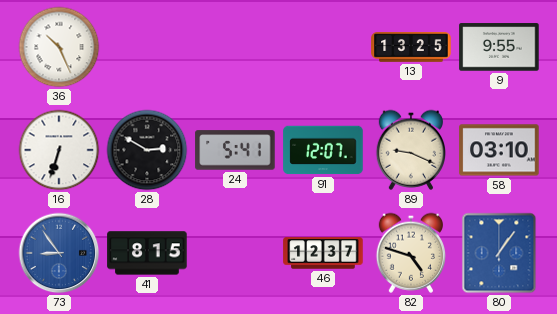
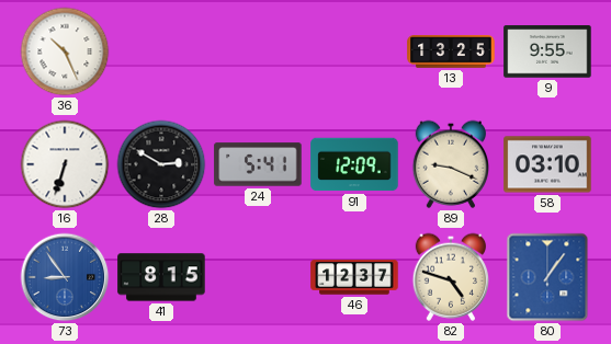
91: 12:07 -> 12:09 (354, 164)
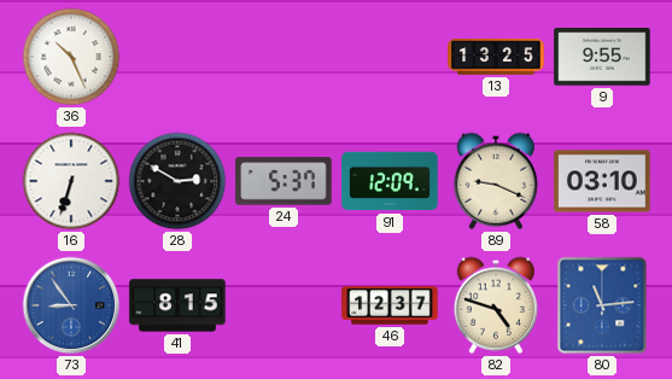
24: 5:41 -> 5:37 (284, 181)
80: 1:06 -> 11:14 (602, 305)
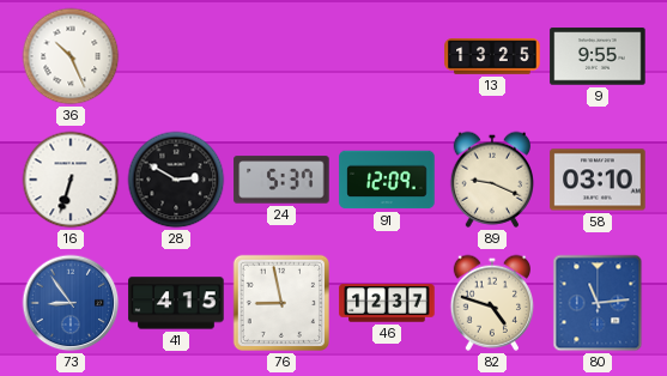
41: 8:15 -> 4:15 (176, 303)
76: none -> 8:58 (281, 303)
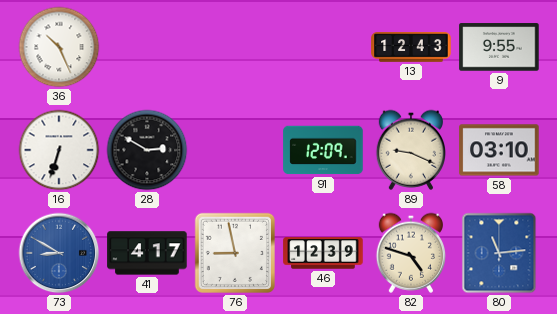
13: 13:25 -> 12:43 (411, 47)
24: 5:37 -> none (281, 180)
73: 8:54 -> 8:50 (59, 253)
41: 4:15 -> 4:17 (147, 253)
46: 12:37 -> 12:39 (323, 253)
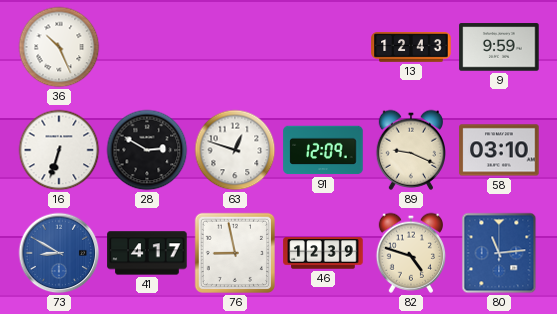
9: 9:55 -> 9:59 (499, 47)
63: none -> 12:48 (235, 150)
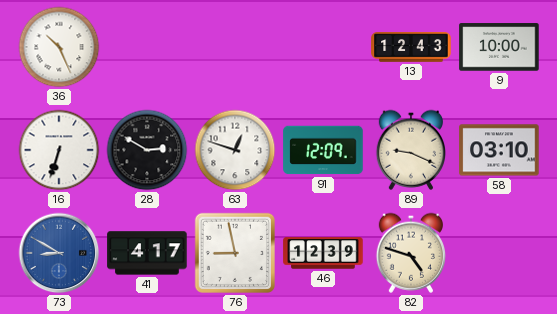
9: 9:59 -> 10:00 (499, 47)
80: 11:14 -> none (499, 253)
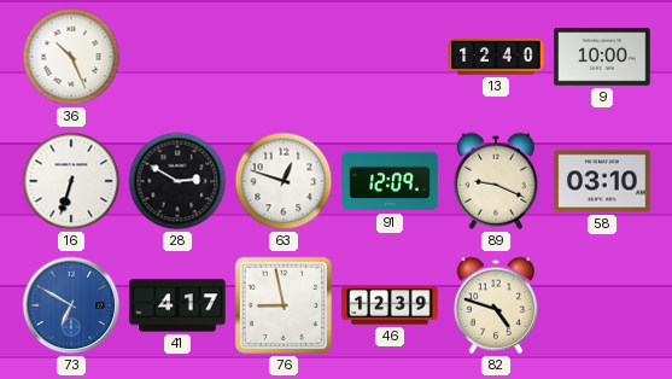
13: 12:43 -> 12:40 (496, 57)
73: 8:50 -> 6:50 (71, 305)
